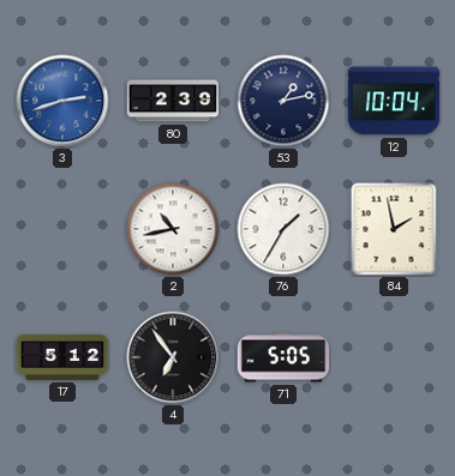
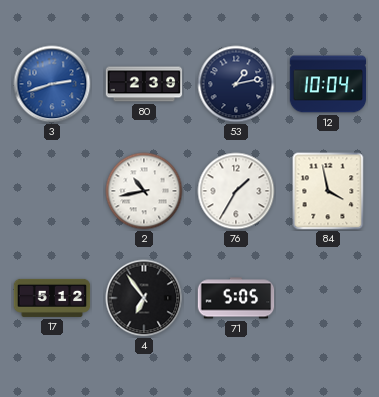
84: 1:58 -> 3:58 (328, 191)
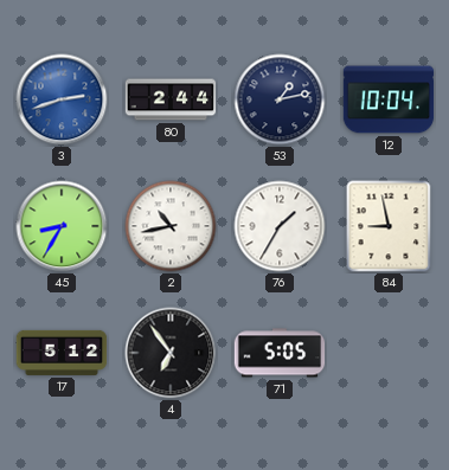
80: 2:39 -> 2:44 (171, 99)
45: none -> 8:35 (62, 226)
84: 3:58 -> 8:58 (389, 226)
